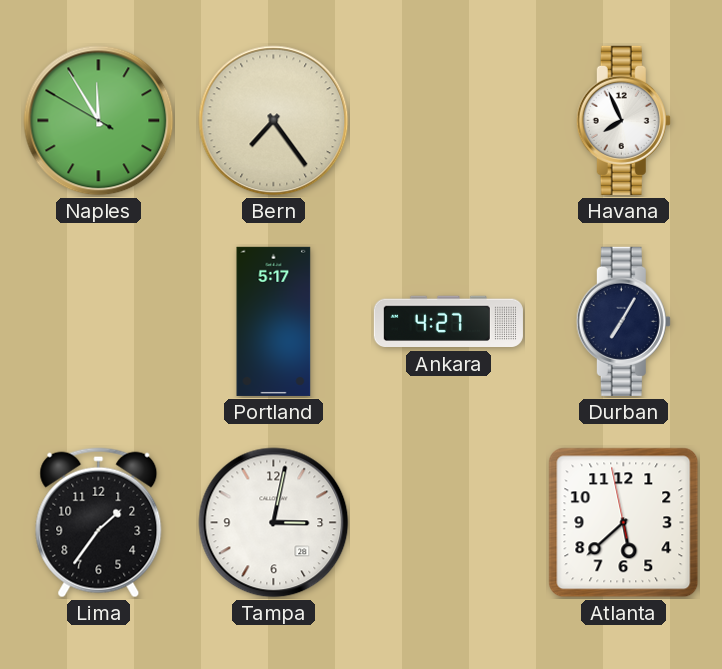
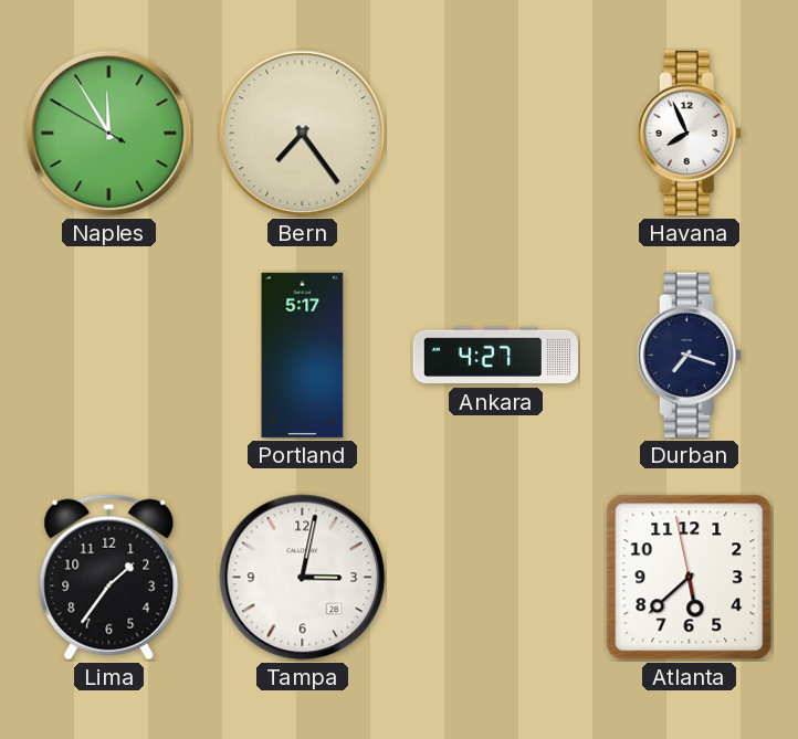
Durban: 7:05 -> 7:18 (689, 355)
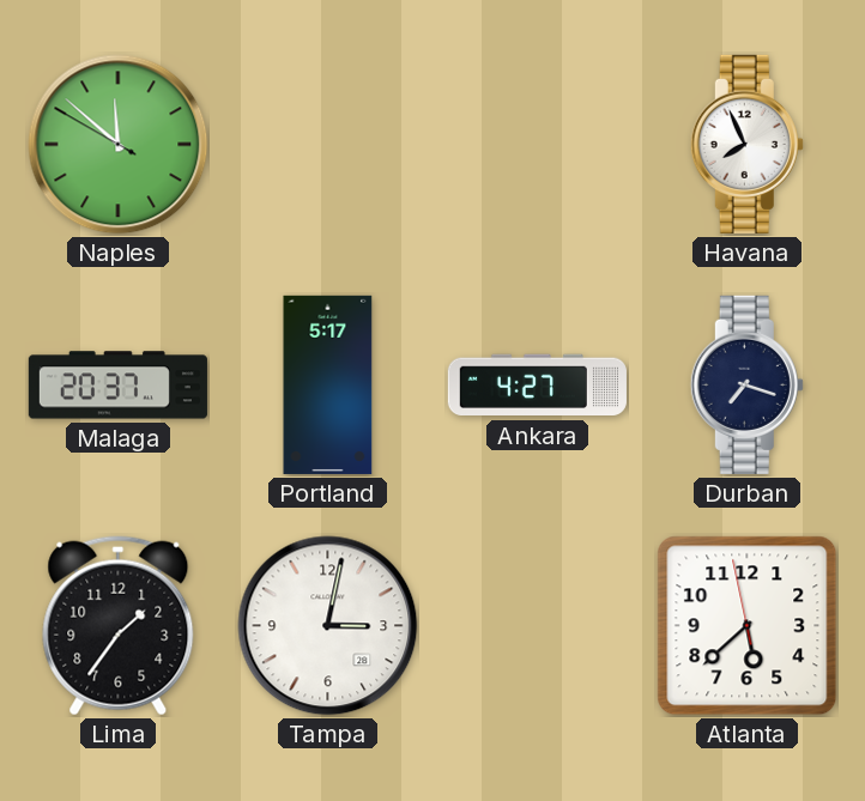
Naples: 11:54 -> 11:51 (119, 145)
Bern: 7:24 -> none (303, 134)
Malaga: none -> 20:37 (117, 386)
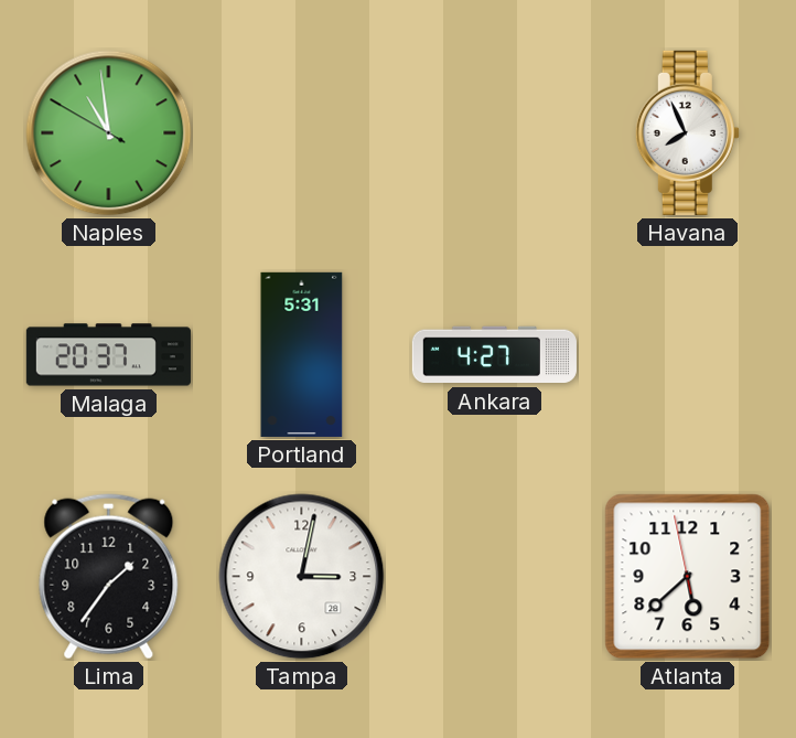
Naples: 11:51 -> 10:58 (109, 133)
Portland: 5:17 -> 5:31 (302, 354)
Durban: 7:18 -> none (746, 384)
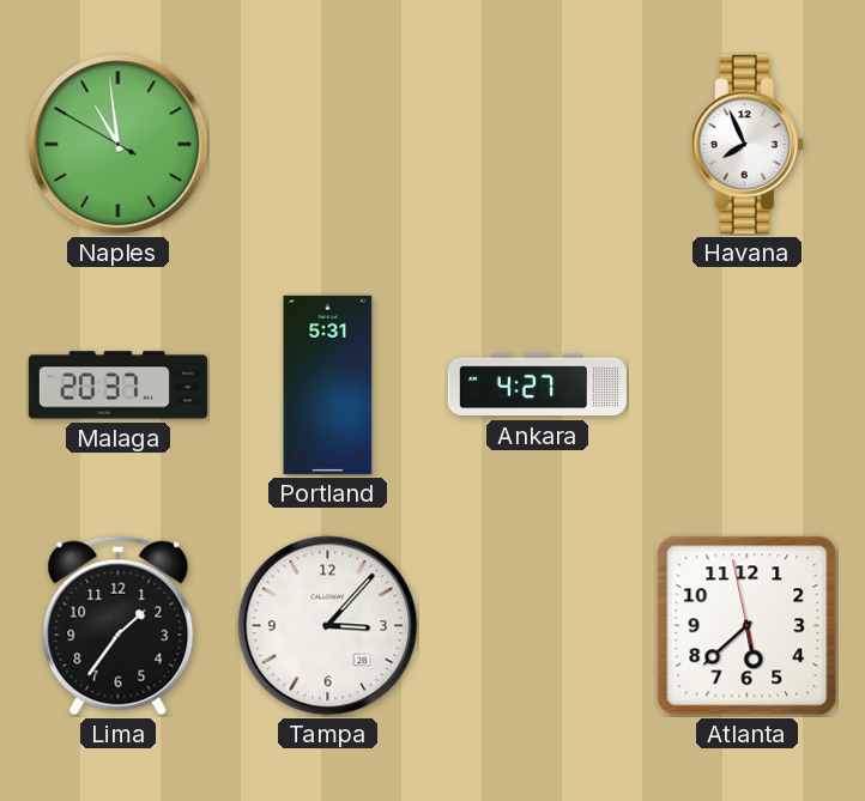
Tampa: 3:02 -> 3:07 (328, 626)
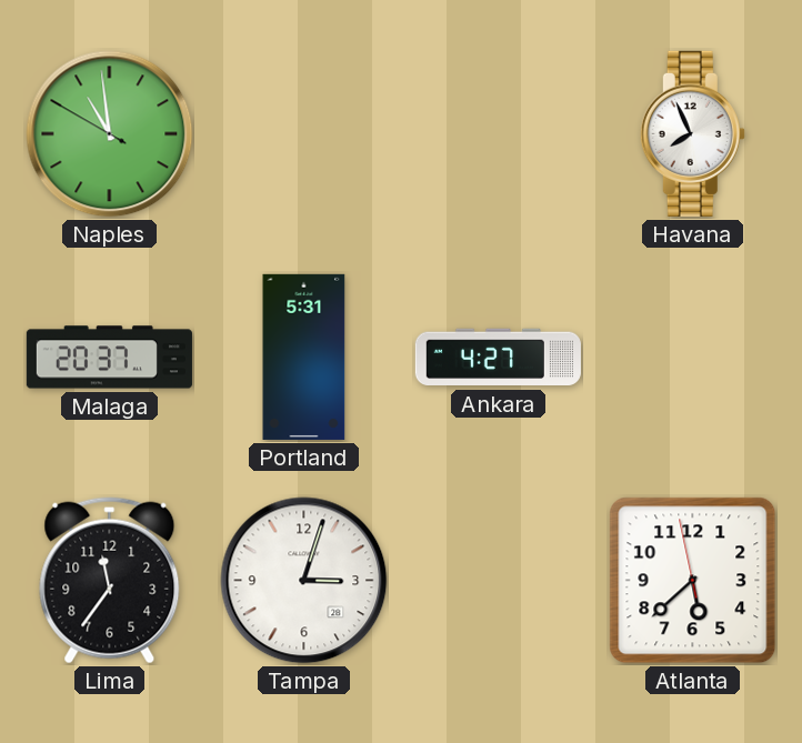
Lima: 1:36 -> 11:36 (110, 581)
Tampa: 3:07 -> 3:03 (304, 581)
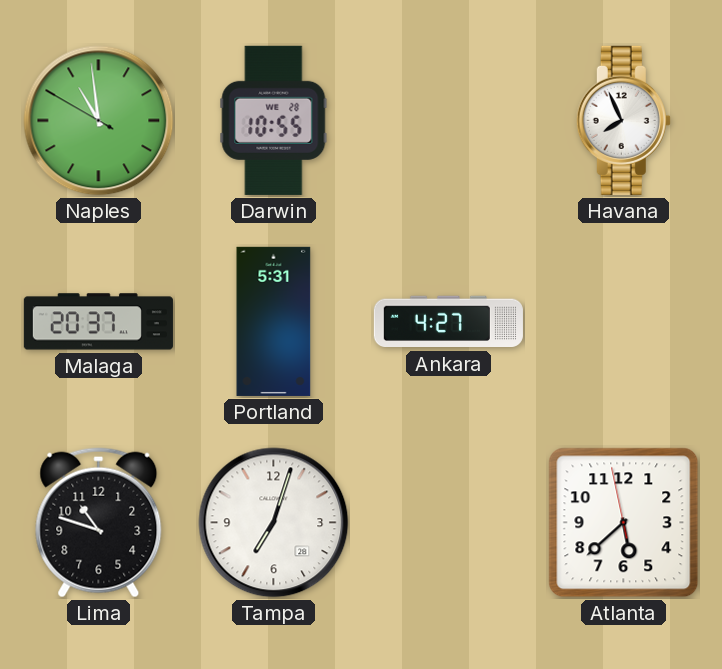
Darwin: none -> 10:55 (274, 120)
Lima: 11:36 -> 10:48 (99, 523)
Tampa: 3:03 -> 7:03 (274, 523)
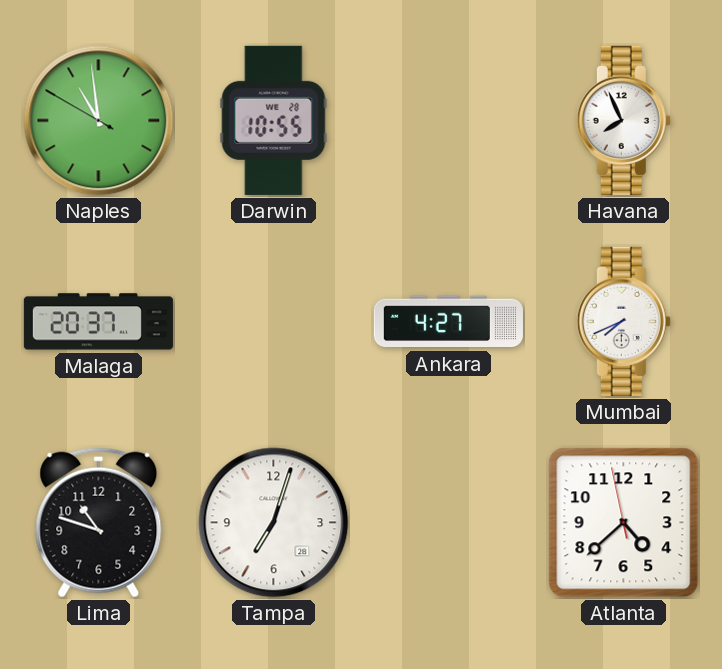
Portland: 5:31 -> none (274, 321)
Mumbai: none -> 7:41 (623, 321)
Atlanta: 5:37 -> 4:37 (624, 523)
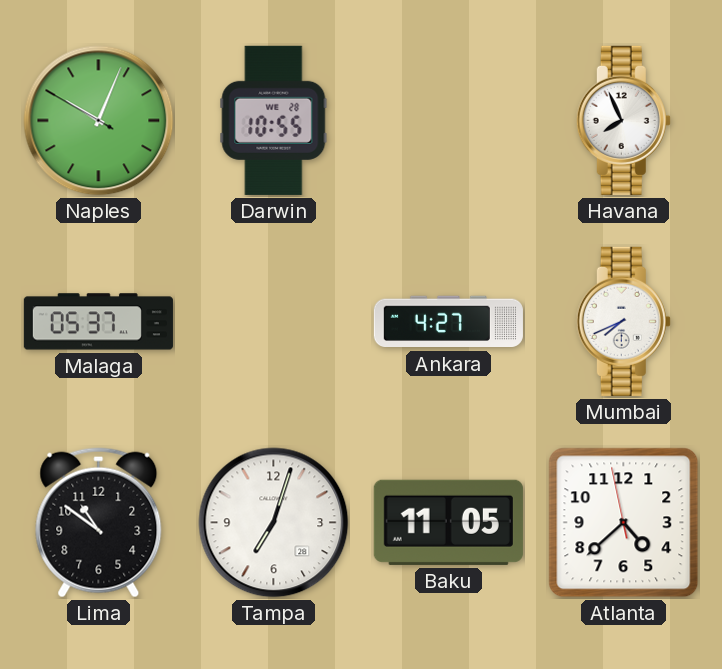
Naples: 10:58 -> 10:03 (99, 121)
Malaga: 20:37 -> 05:37 (98, 322)
Lima: 10:48 -> 10:51 (99, 523)
Baku: none -> 11:05 (448, 522)
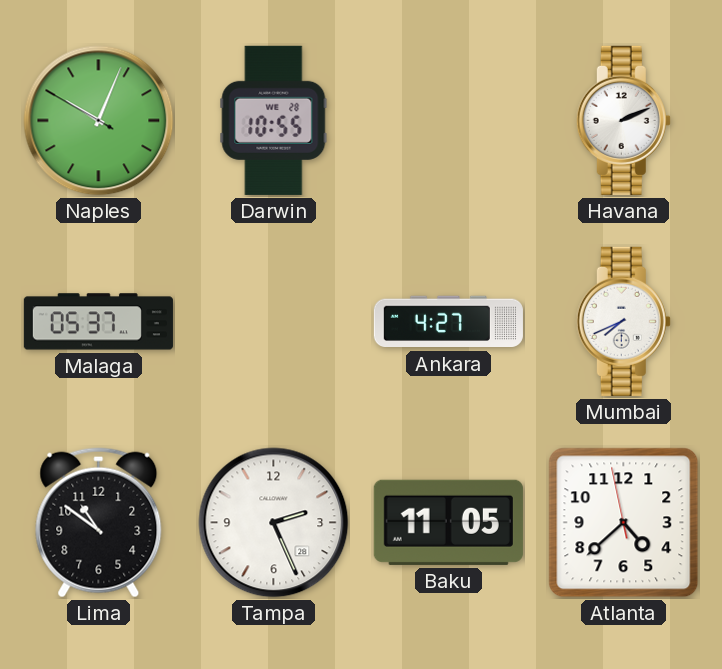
Havana: 7:56 -> 2:11 (623, 120)
Tampa: 7:03 -> 2:26 (274, 523)
